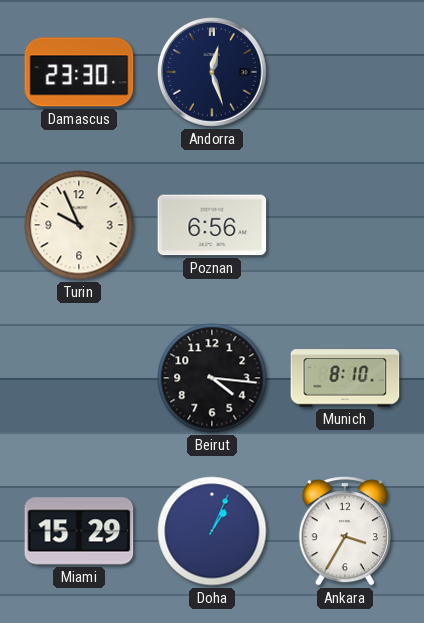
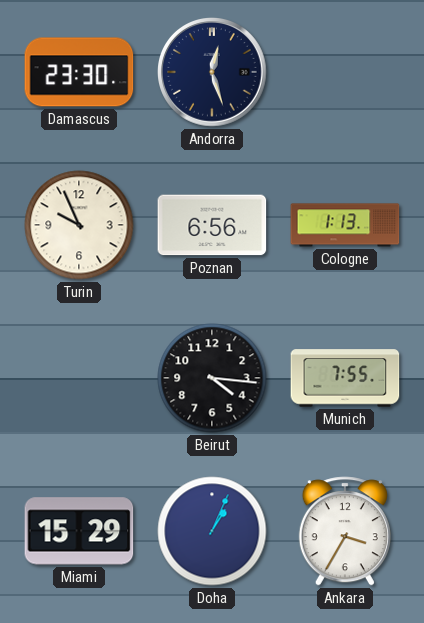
Cologne: none -> 1:13 (345, 225)
Munich: 8:10 -> 7:55 (345, 378)
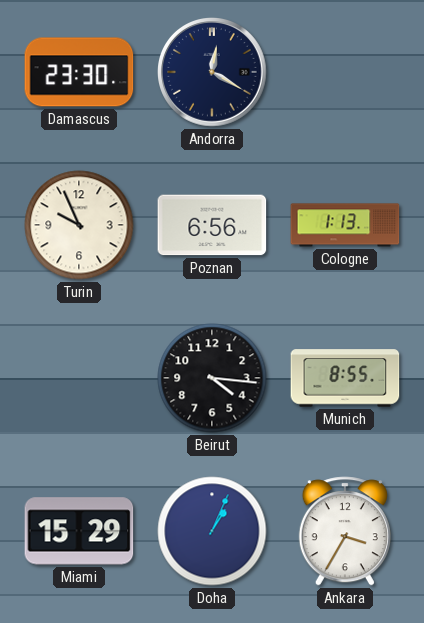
Andorra: 12:27 -> 12:20 (213, 73)
Munich: 7:55 -> 8:55 (345, 378)
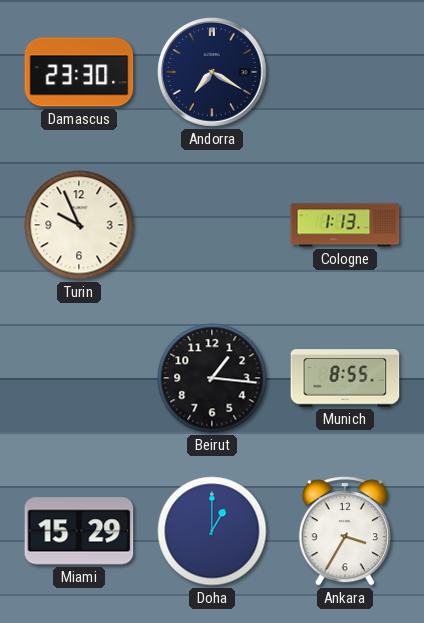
Andorra: 12:20 -> 7:20 (213, 73)
Poznan: 6:56 -> none (212, 225)
Beirut: 4:16 -> 1:16 (212, 378)
Doha: 1:04 -> 1:00 (212, 531)
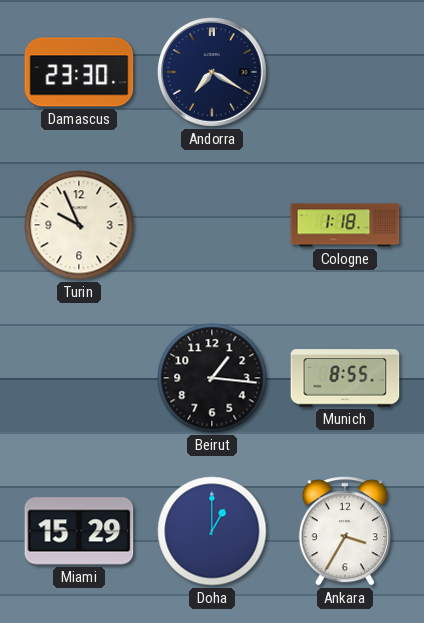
Cologne: 1:13 -> 1:18 (345, 225)
